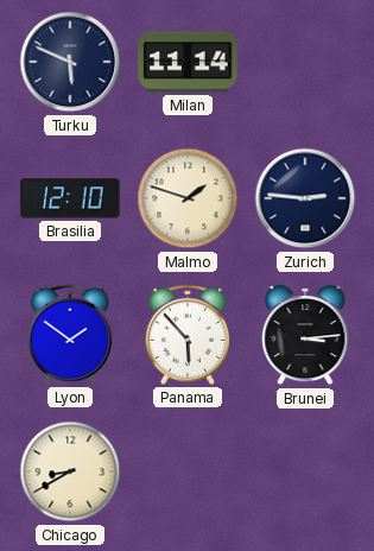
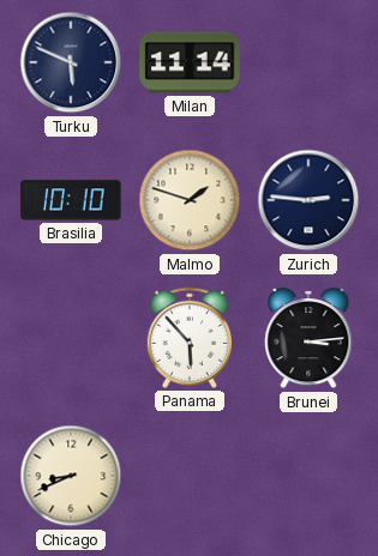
Brasilia: 12:10 -> 10:10 (71, 200)
Lyon: 1:51 -> none (70, 335)
Chicago: 8:40 -> 8:41 (71, 476)
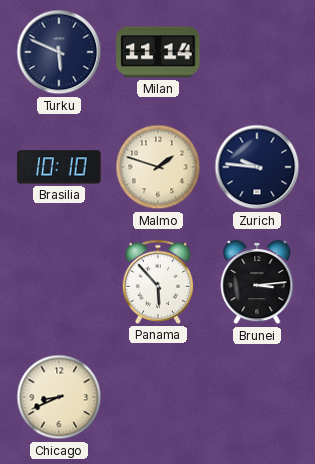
Zurich: 2:46 -> 9:46 (257, 167)
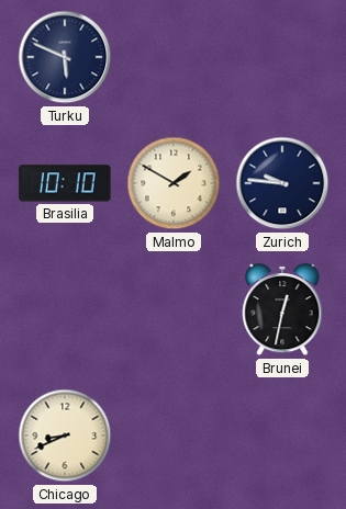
Milan: 11:14 -> none (158, 52)
Malmo: 1:48 -> 1:50 (174, 183)
Panama: 5:53 -> none (158, 282)
Brunei: 3:14 -> 12:32 (282, 309)
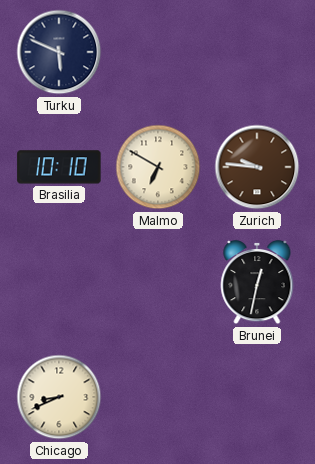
Malmo: 1:50 -> 6:50 (158, 167)
Zurich dial: navy -> brown (257, 167)
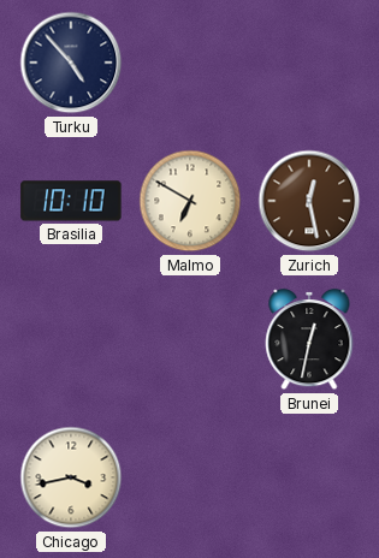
Turku: 5:49 -> 4:53 (71, 63)
Zurich: 9:46 -> 12:28 (309, 201)
Chicago: 8:41 -> 3:43 (71, 477)
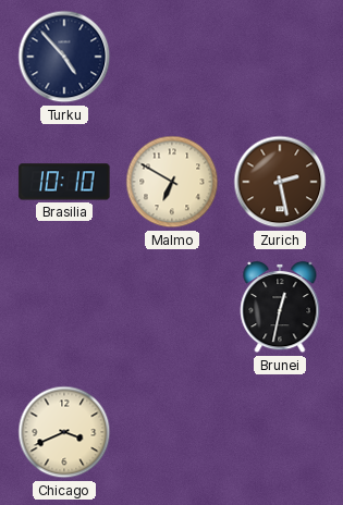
Zurich: 12:28 -> 2:28 (280, 182)
Chicago: 3:43 -> 3:41 (64, 432)
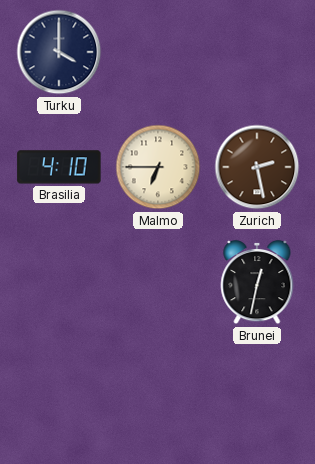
Turku: 4:53 -> 4:00 (59, 52)
Brasilia: 10:10 -> 4:10 (59, 167)
Malmo: 6:50 -> 6:45 (158, 167)
Chicago: 3:41 -> none (64, 432)
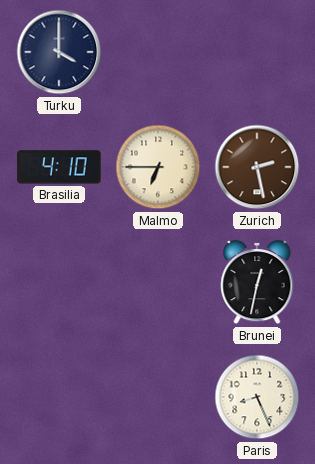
Paris: none -> 8:26 (257, 397)
